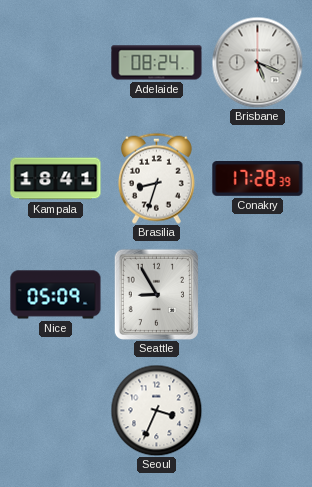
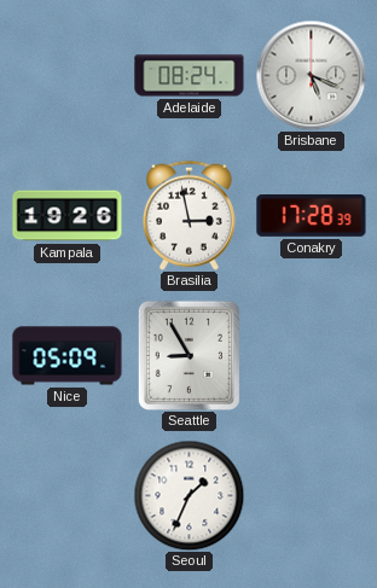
Kampala: 18:41 -> 19:26 (68, 216)
Brasilia: 8:33 -> 2:58 (188, 215)
Seoul: 3:34 -> 1:34 (188, 495)
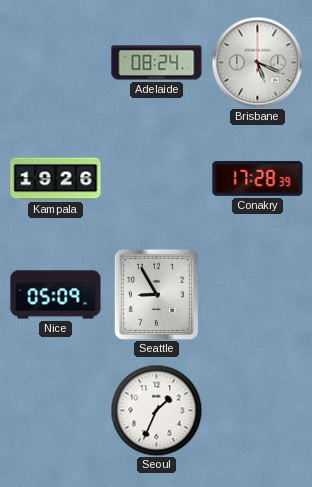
Brasilia: 2:58 -> none (188, 215)
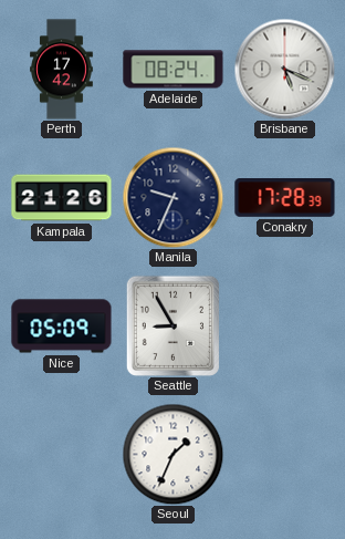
Perth: none -> 17:42 (62, 70)
Kampala: 19:26 -> 21:26 (62, 198)
Manila: none -> 9:34 (172, 197)
